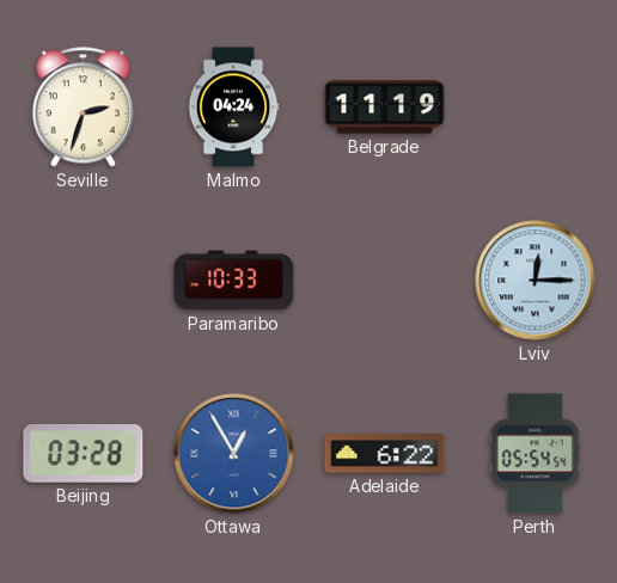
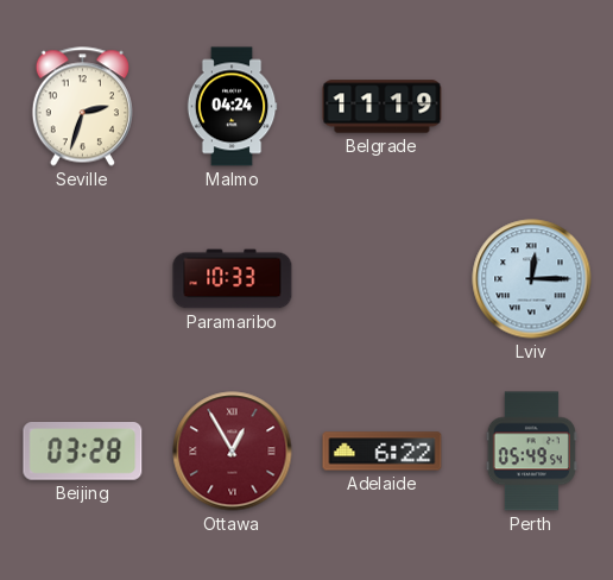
Ottawa dial: blue -> burgundy (233, 452)
Perth: 05:54 -> 05:49 (531, 452)
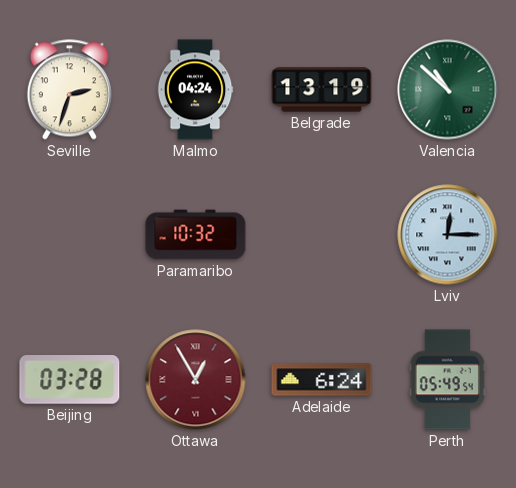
Belgrade: 11:19 -> 13:19 (322, 90)
Valencia: none -> 10:52 (448, 90)
Paramaribo: 10:33 -> 10:32 (196, 235)
Adelaide: 6:22 -> 6:24 (322, 380)
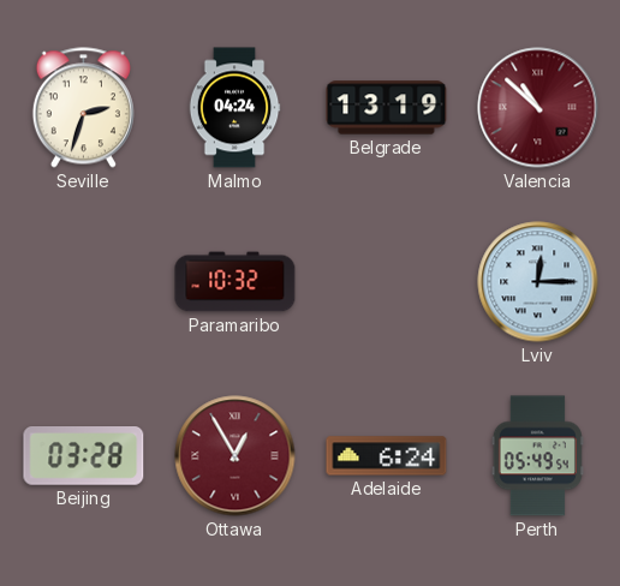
Valencia dial: green -> burgundy (538, 108)
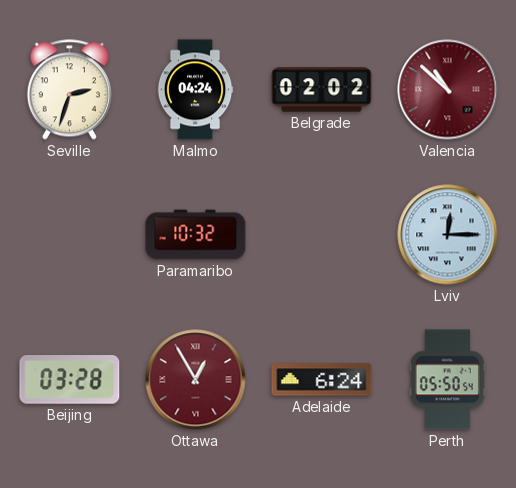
Belgrade: 13:19 -> 02:02 (322, 90)
Perth: 05:49 -> 05:50 (447, 380)
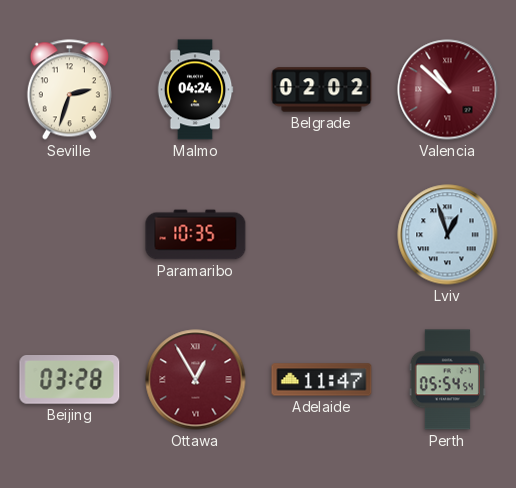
Paramaribo: 10:32 -> 10:35 (196, 235)
Lviv: 12:15 -> 12:57 (448, 235)
Adelaide: 6:24 -> 11:47 (322, 380)
Perth: 05:50 -> 05:54 (447, 380)
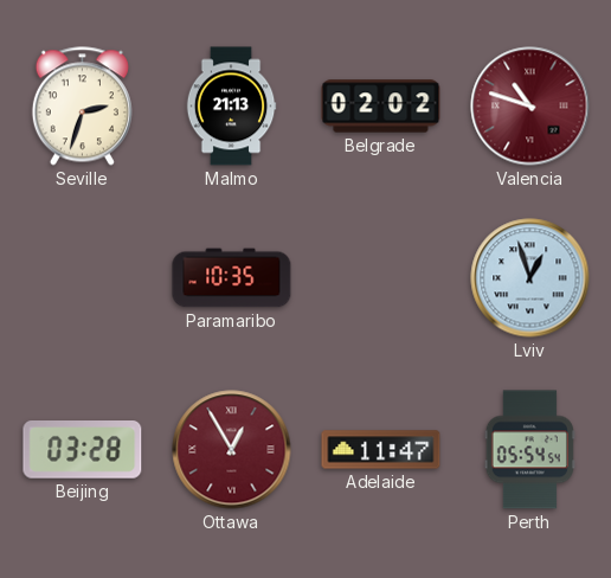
Malmo: 04:24 -> 21:13 (231, 107)
Valencia: 10:52 -> 10:48 (530, 107)
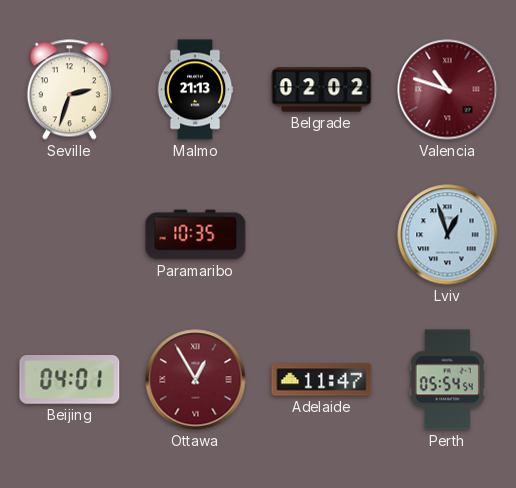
Beijing: 03:28 -> 04:01 (70, 380)
